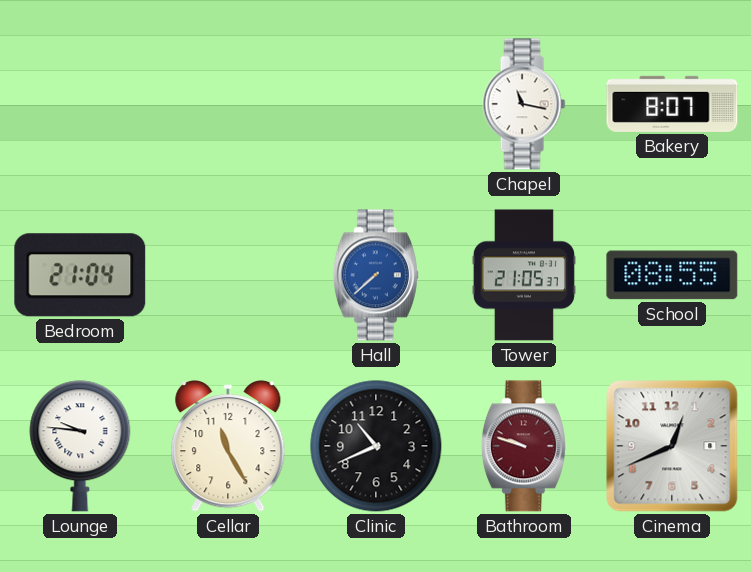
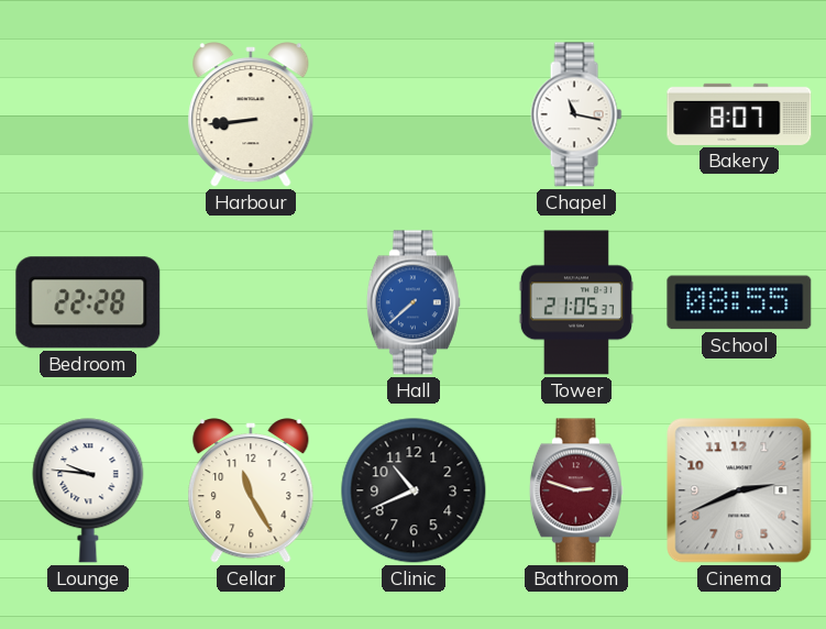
Harbour: none -> 8:44 (251, 115)
Bedroom: 21:04 -> 22:28 (88, 302)
Bathroom: 9:48 -> 2:48 (576, 490)
Cinema: 12:41 -> 2:41 (739, 490)
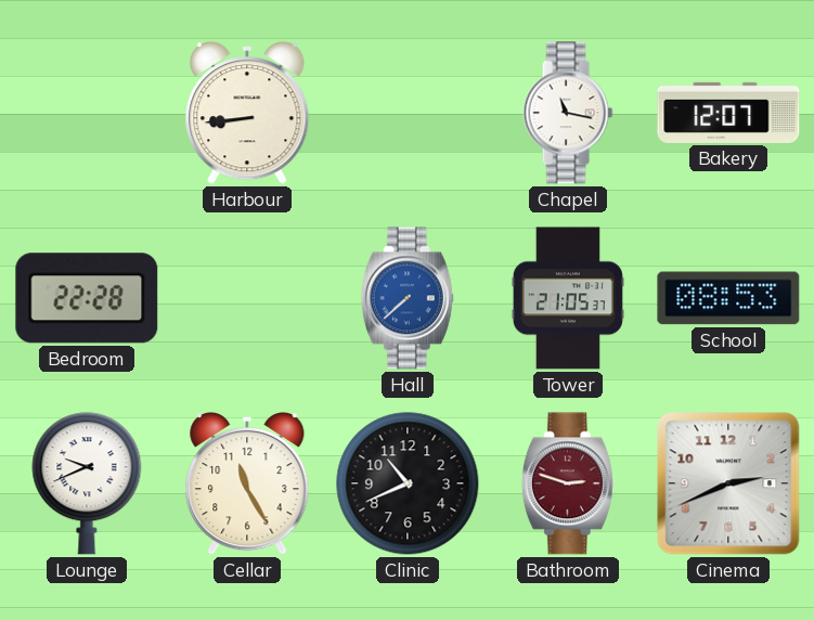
Bakery: 8:07 -> 12:07 (728, 113)
School: 08:55 -> 08:53 (728, 298)
Lounge: 9:46 -> 9:41 (87, 483)
